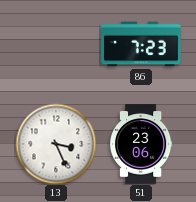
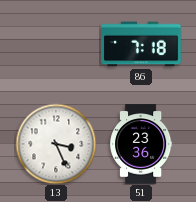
86: 7:23 -> 7:18 (141, 44)
51: 23:06 -> 23:36 (141, 144)
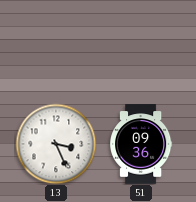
86: 7:18 -> none (141, 44)
51: 23:36 -> 09:36 (141, 144)
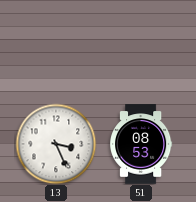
51: 09:36 -> 08:53 (141, 144)
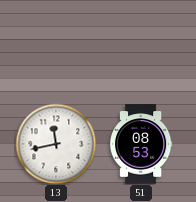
13: 3:26 -> 11:43 (56, 144)
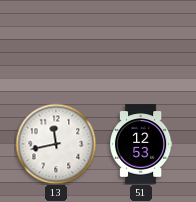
51: 08:53 -> 12:53 (141, 144)
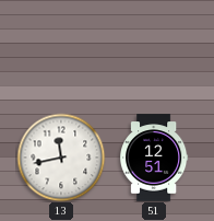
51: 12:53 -> 12:51 (154, 158)
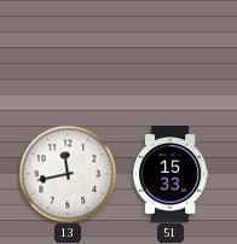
51: 12:51 -> 15:33 (170, 174)
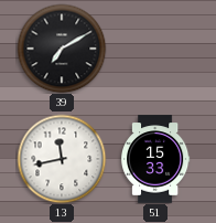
39: none -> 7:10 (62, 49)
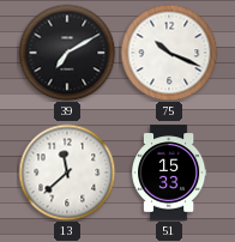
75: none -> 10:19 (169, 53)
13: 11:43 -> 11:38 (67, 173)
